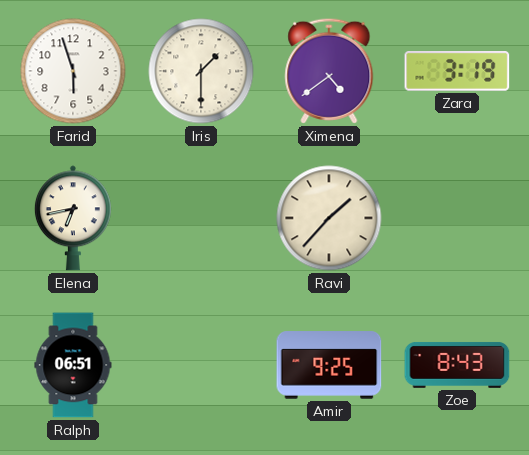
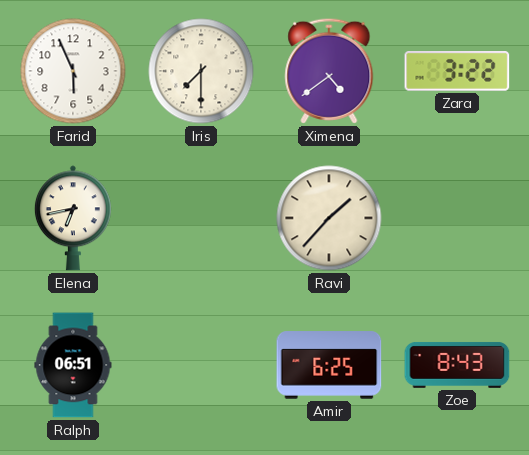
Farid: 5:57 -> 5:56 (73, 71)
Iris: 1:30 -> 7:30 (201, 71)
Zara: 3:19 -> 3:22 (457, 72)
Amir: 9:25 -> 6:25 (329, 365)
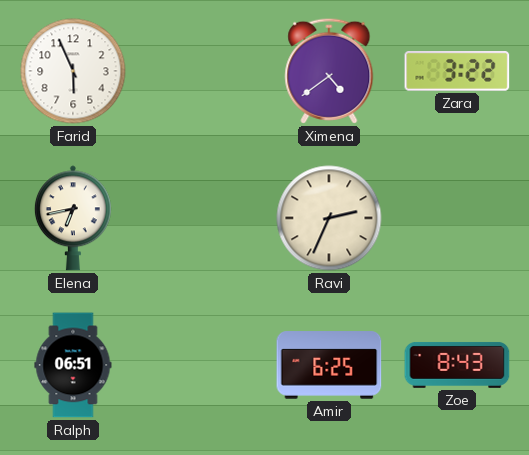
Iris: 7:30 -> none (201, 71)
Ravi: 1:37 -> 2:34 (329, 218)
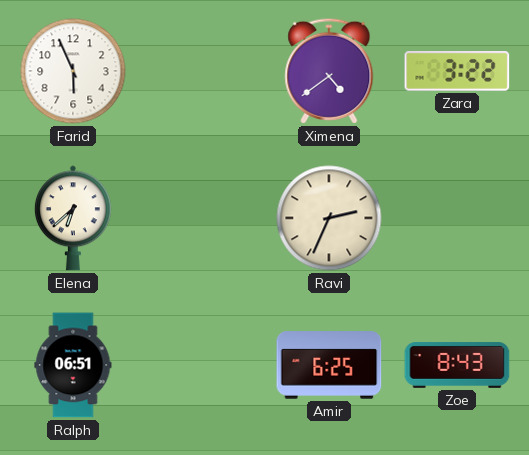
Elena: 6:43 -> 6:38 (73, 218)
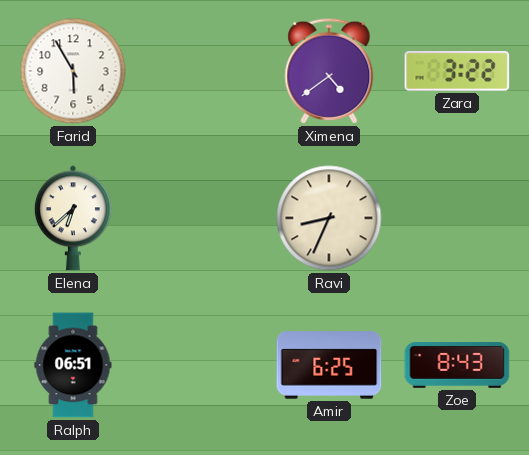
Farid: 5:56 -> 5:55 (73, 71)
Ravi: 2:34 -> 8:34 (329, 218)
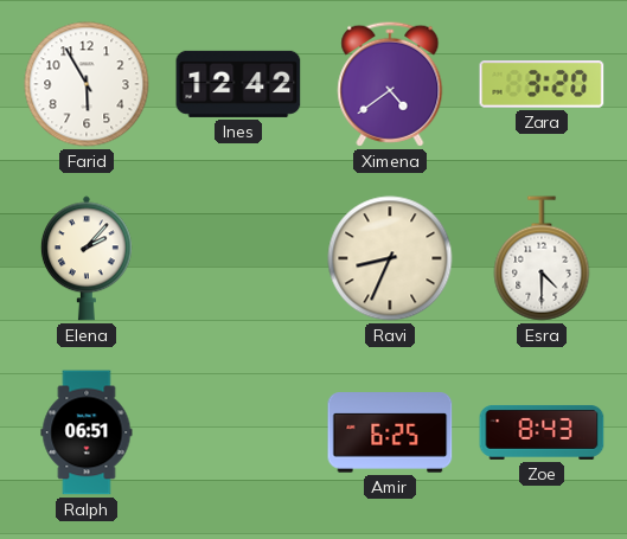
Ines: none -> 12:42 (238, 84)
Zara: 3:22 -> 3:20 (542, 85)
Elena: 6:38 -> 2:07 (87, 258)
Esra: none -> 4:30 (542, 258)
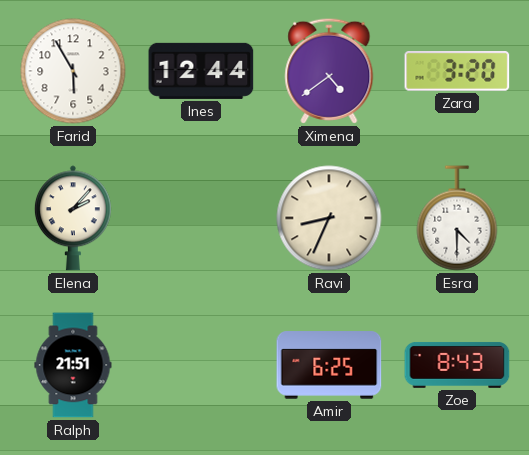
Ines: 12:42 -> 12:44 (201, 71)
Ralph: 06:51 -> 21:51 (73, 365)
